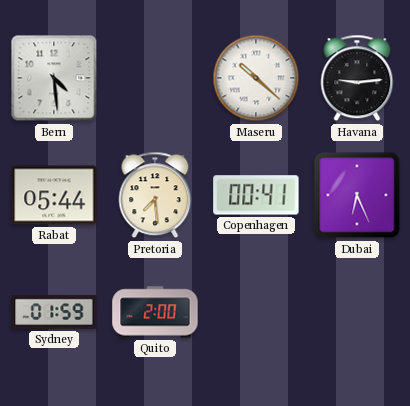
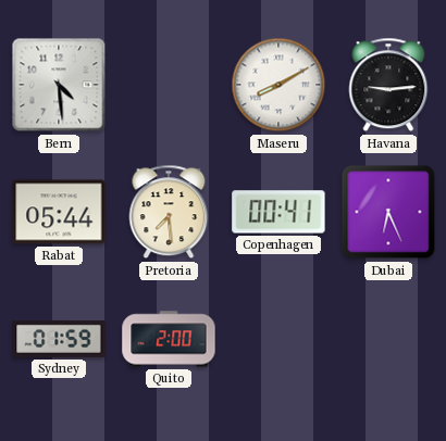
Maseru: 10:22 -> 8:10 (278, 85)
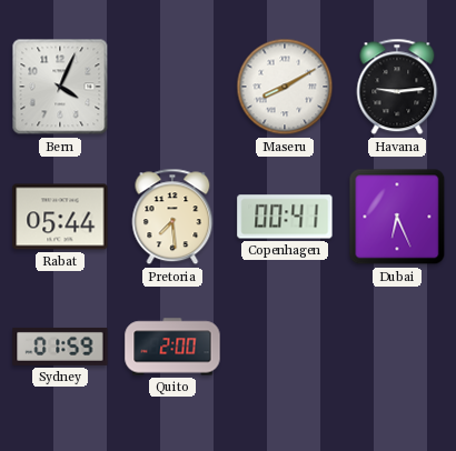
Bern: 4:29 -> 4:04 (60, 87)
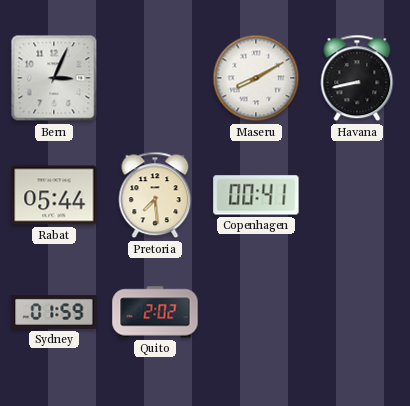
Bern: 4:04 -> 3:04 (54, 78)
Havana: 9:14 -> 8:43 (357, 78)
Dubai: 6:26 -> none (397, 217)
Quito: 2:00 -> 2:02 (155, 312)
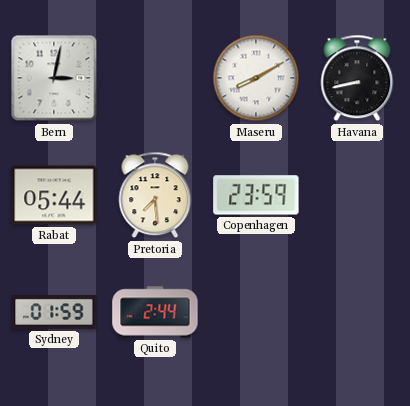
Bern: 3:04 -> 3:02 (54, 78)
Copenhagen: 00:41 -> 23:59 (256, 195)
Quito: 2:02 -> 2:44 (155, 312)
